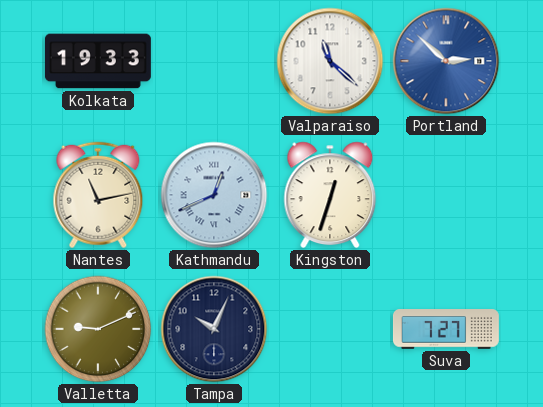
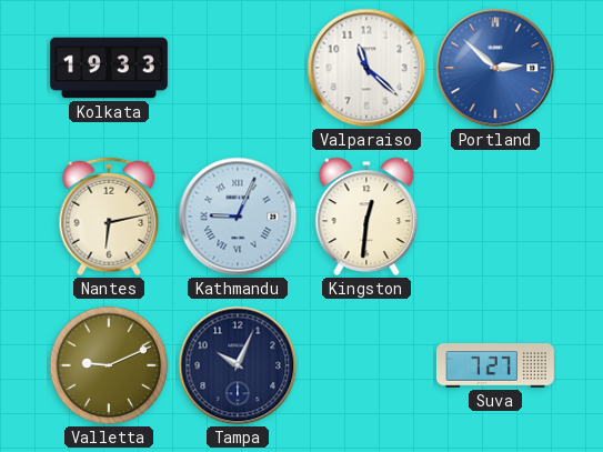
Nantes: 11:13 -> 6:13 (109, 217)
Kathmandu: 12:41 -> 9:04 (238, 217)
Kingston: 12:33 -> 12:31 (366, 217)
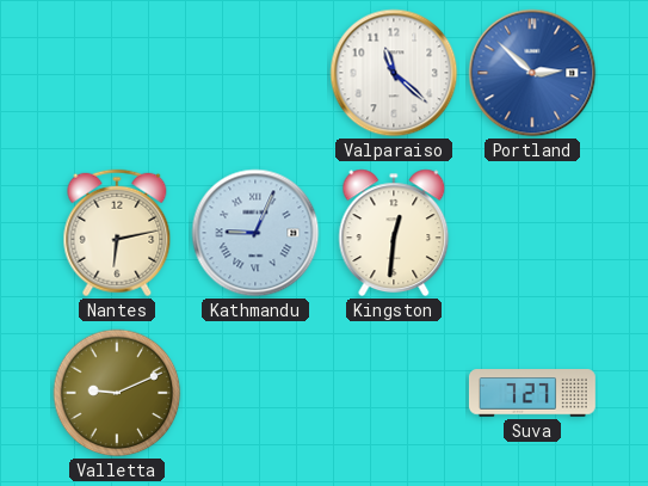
Kolkata: 19:33 -> none (109, 68)
Tampa: 10:04 -> none (238, 365)
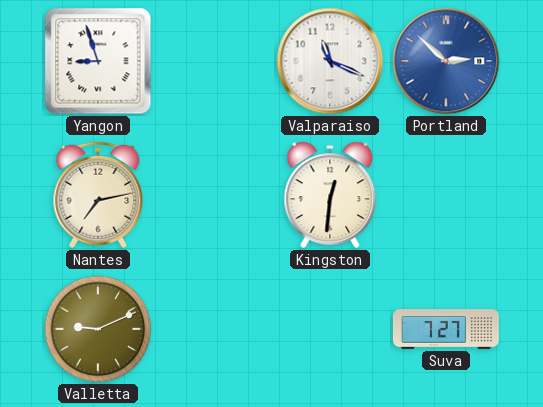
Yangon: none -> 8:57 (98, 61)
Valparaiso: 11:22 -> 11:19 (330, 61)
Nantes: 6:13 -> 7:13 (98, 195)
Kathmandu: 9:04 -> none (255, 233)
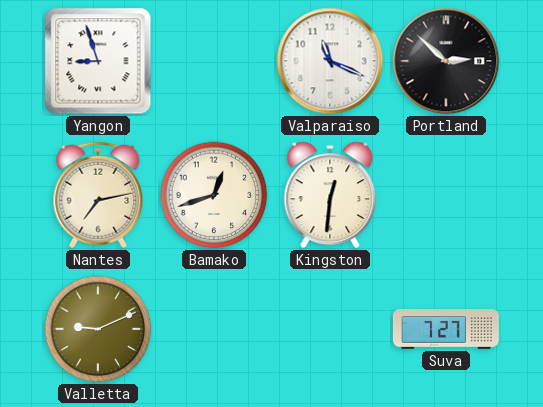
Portland dial: blue -> black (446, 61)
Bamako: none -> 12:42 (214, 195)
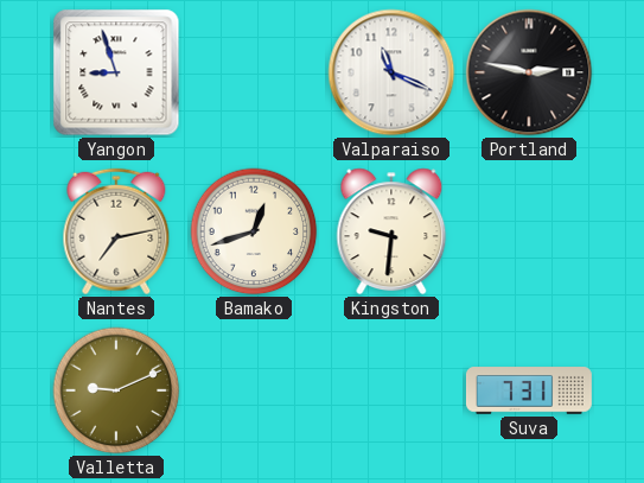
Portland: 2:52 -> 2:47 (529, 72)
Kingston: 12:31 -> 9:31 (391, 231)
Suva: 7:27 -> 7:31 (529, 390)
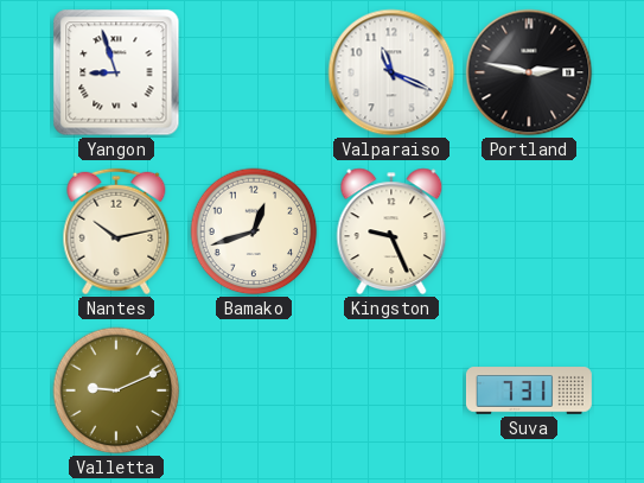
Nantes: 7:13 -> 10:13 (116, 231)
Kingston: 9:31 -> 9:26 (391, 231)
